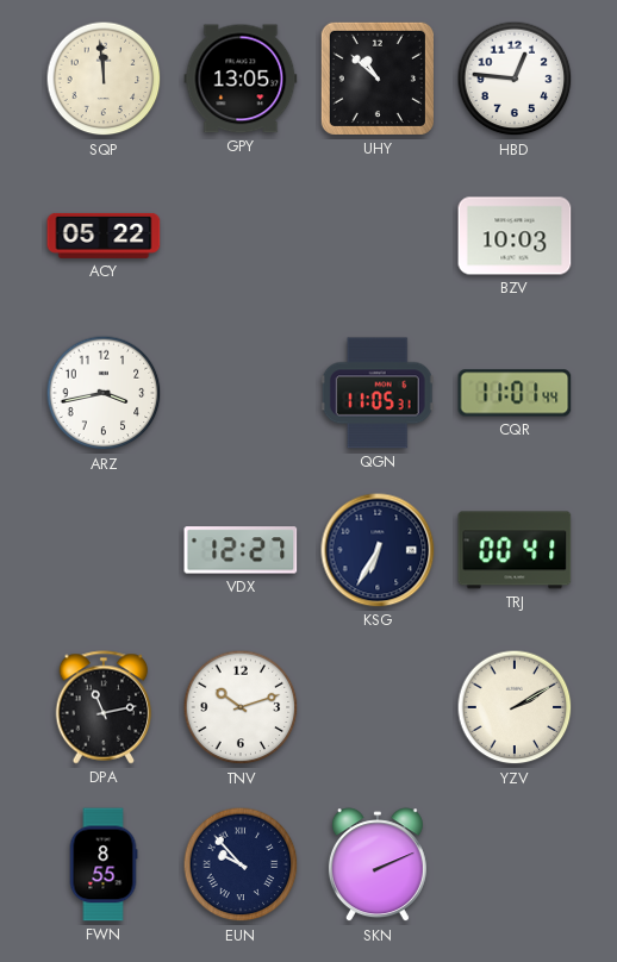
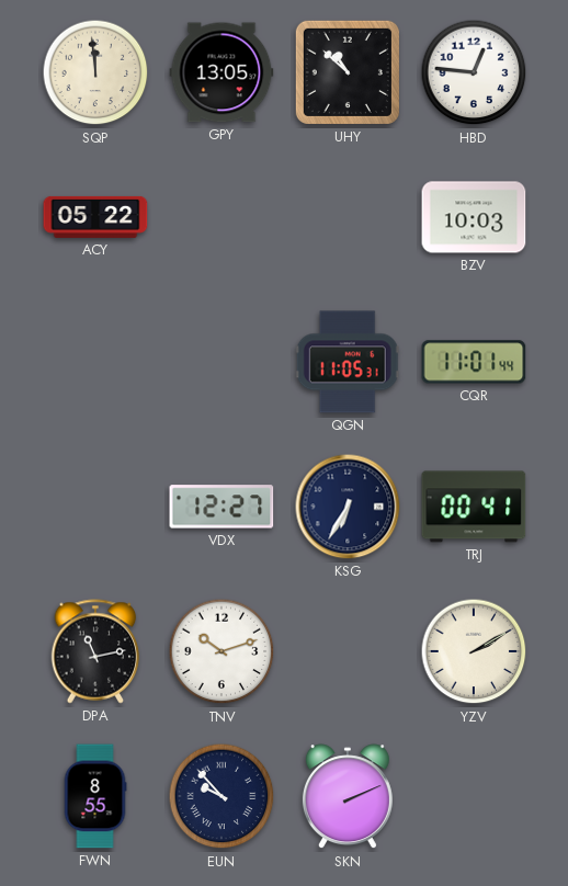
ARZ: 3:43 -> none (104, 393)
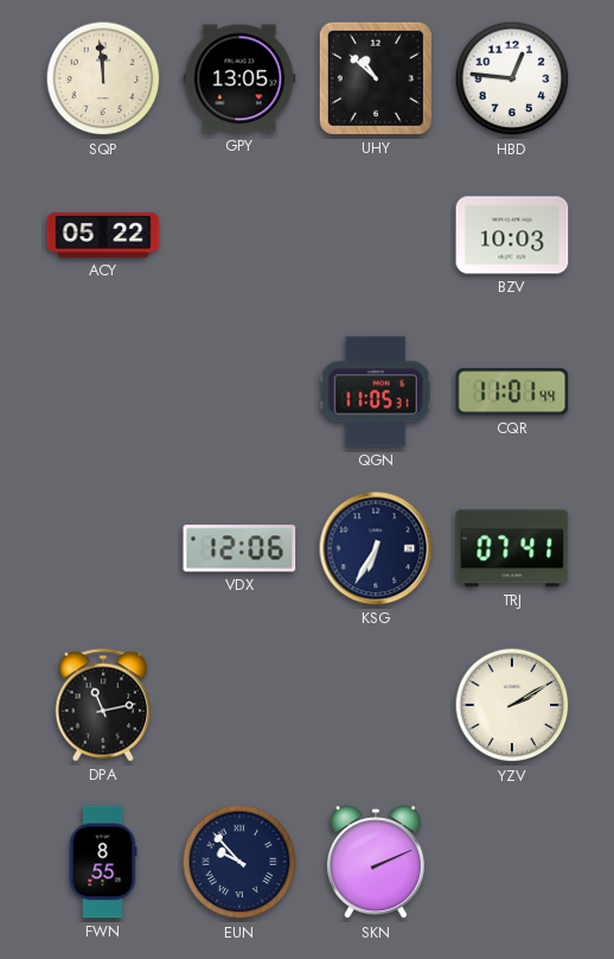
VDX: 12:27 -> 12:06 (239, 548)
TRJ: 00:41 -> 07:41 (512, 548)
TNV: 10:12 -> none (221, 651)
